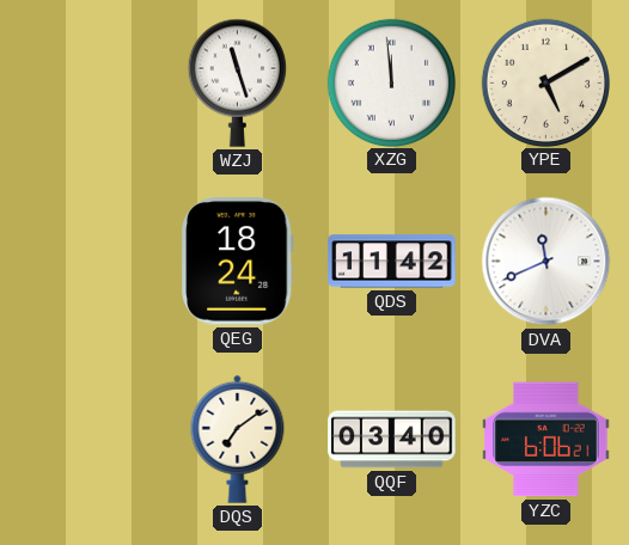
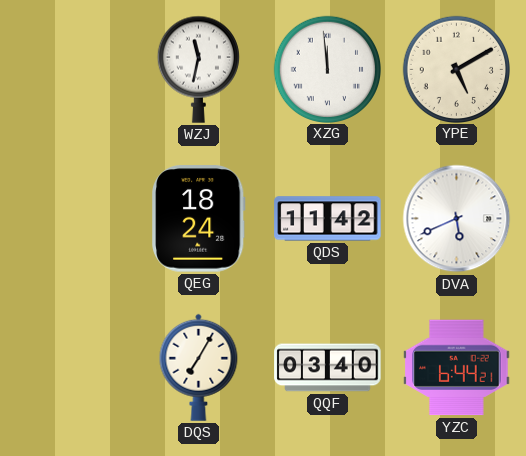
WZJ: 11:27 -> 11:32 (198, 69)
DVA: 11:41 -> 5:41 (457, 219)
DQS: 7:09 -> 7:05 (199, 367)
YZC: 6:06 -> 6:44 (457, 368)
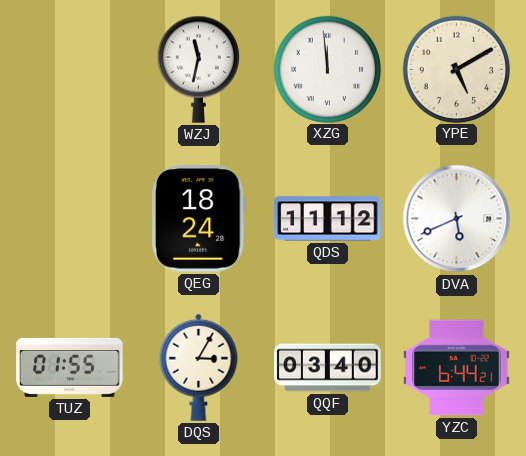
QDS: 11:42 -> 11:12 (328, 219)
TUZ: none -> 01:55 (70, 367)
DQS: 7:05 -> 3:05 (199, 367)
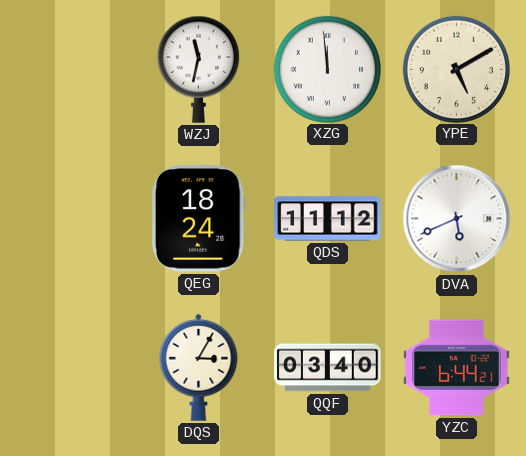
TUZ: 01:55 -> none (70, 367)
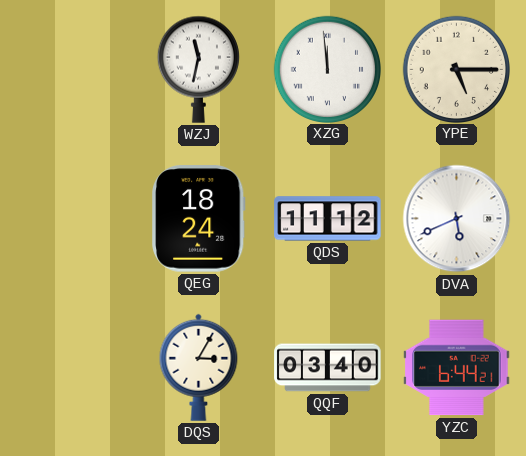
YPE: 5:10 -> 5:15 (456, 69)
